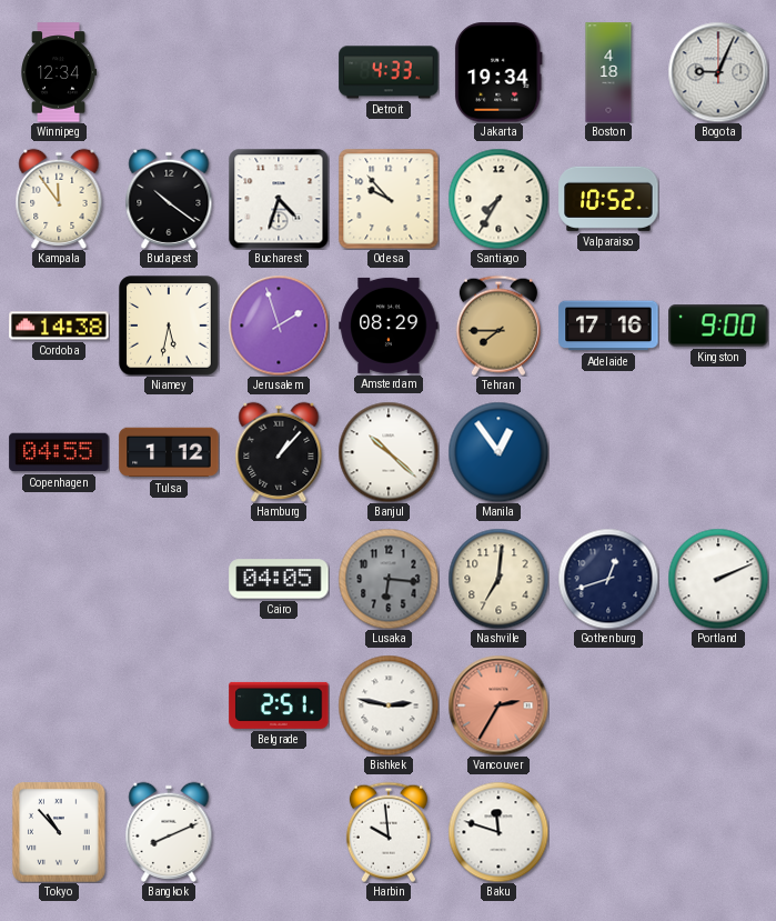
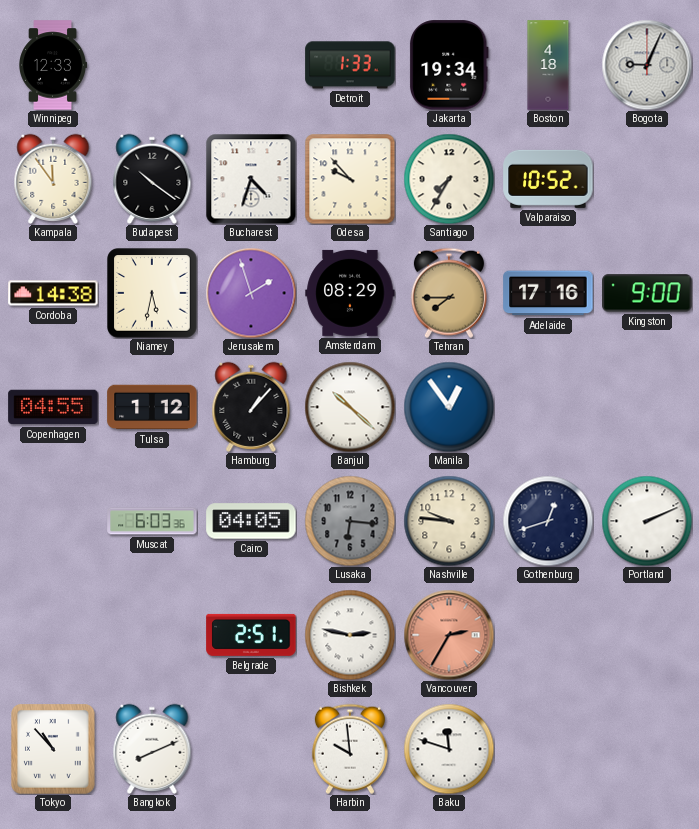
Winnipeg: 12:34 -> 12:33 (53, 65)
Detroit: 4:33 -> 1:33 (350, 65)
Muscat: none -> 6:03 (152, 521)
Nashville: 7:01 -> 9:46 (449, 521)
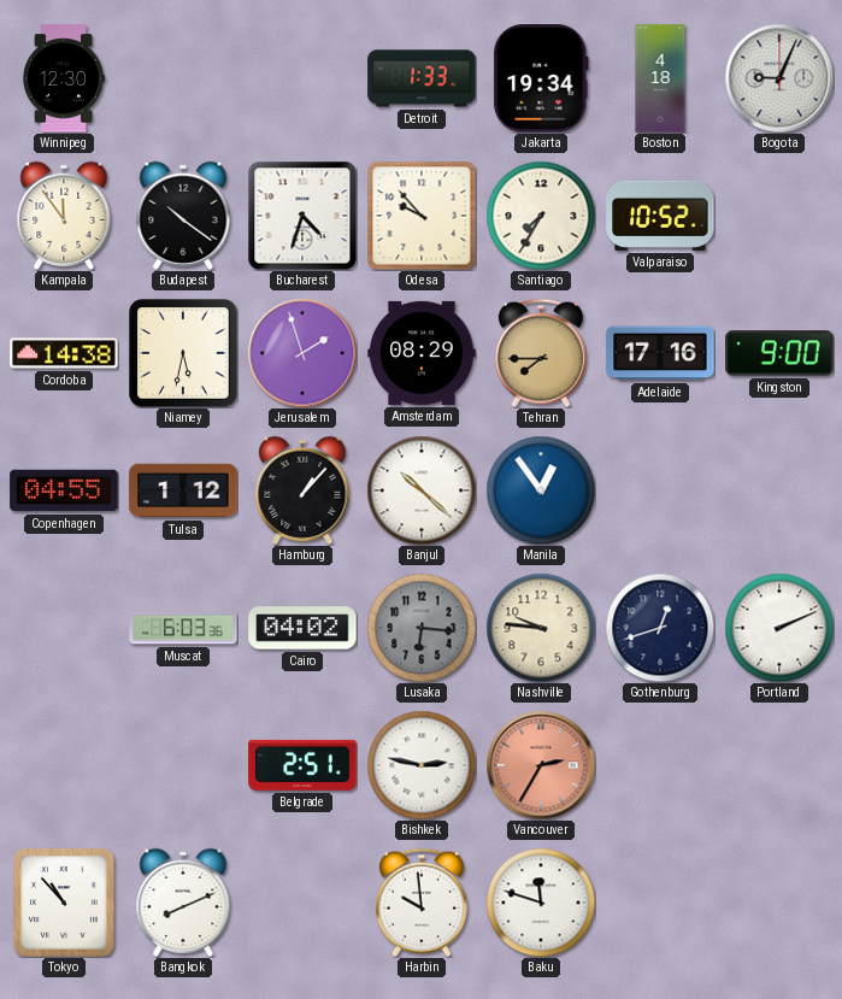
Winnipeg: 12:33 -> 12:30 (64, 78)
Cairo: 04:05 -> 04:02 (302, 628)
